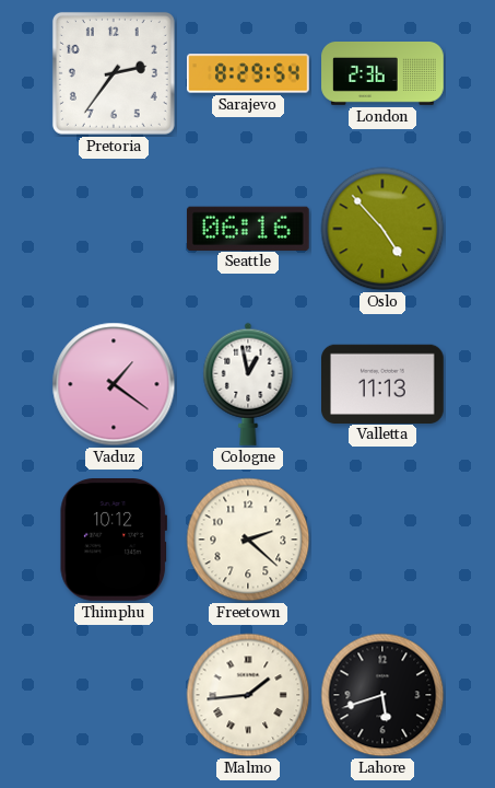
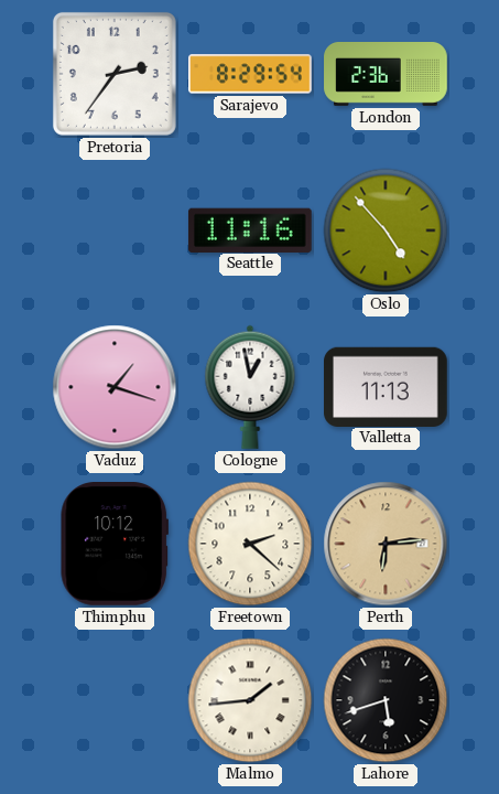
Seattle: 06:16 -> 11:16 (250, 229)
Vaduz: 1:21 -> 1:18 (115, 387)
Perth: none -> 6:14 (386, 544)
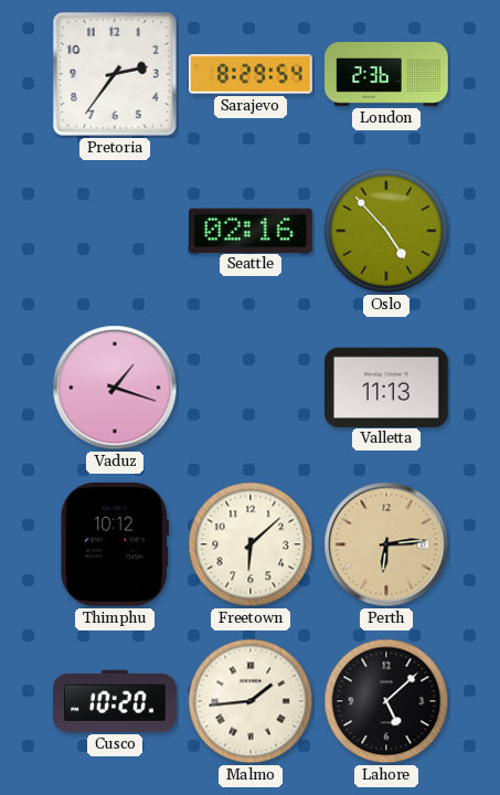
Seattle: 11:16 -> 02:16 (251, 230)
Cologne: 12:58 -> none (250, 387)
Freetown: 2:22 -> 6:08 (251, 544)
Cusco: none -> 10:20 (116, 701)
Lahore: 5:42 -> 5:08 (386, 701)
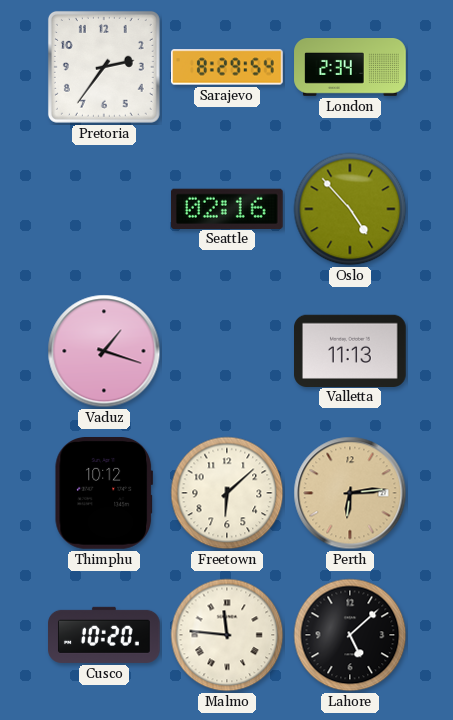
London: 2:36 -> 2:34 (350, 68)
Malmo: 1:44 -> 11:46 (227, 635)
